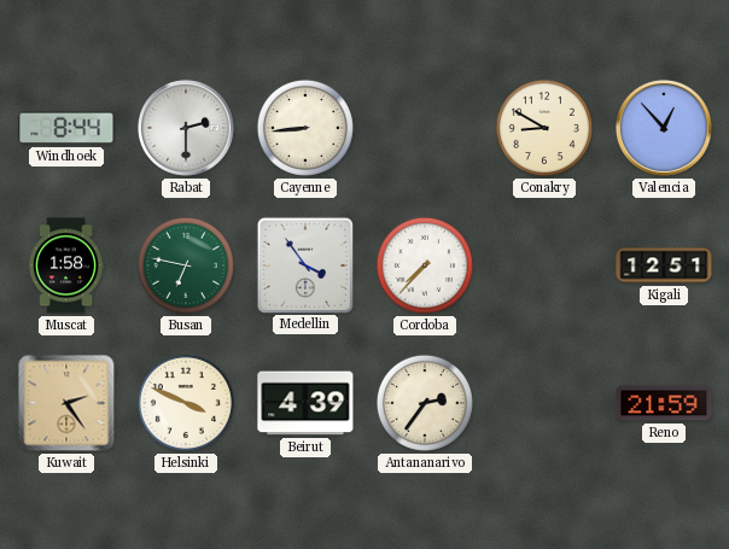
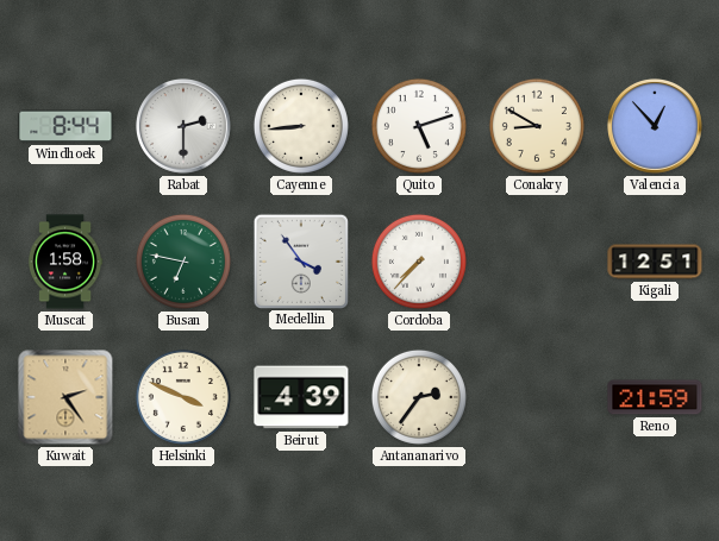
Quito: none -> 5:12 (419, 126)
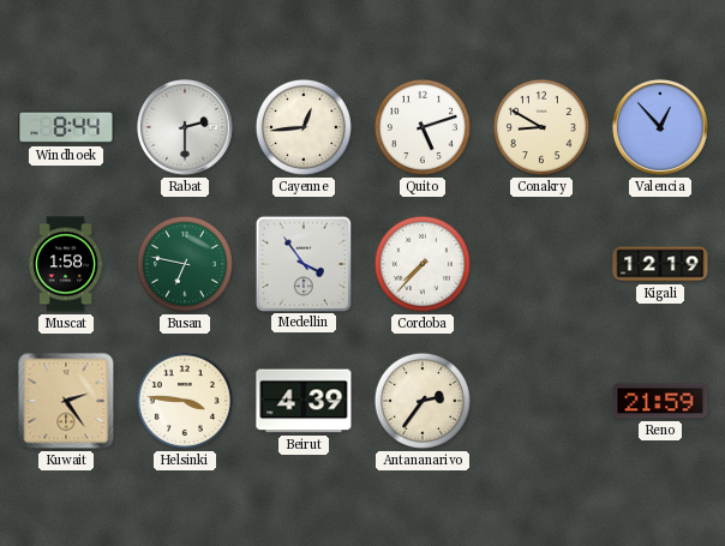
Cayenne: 8:44 -> 12:44 (304, 127)
Kigali: 12:51 -> 12:19 (660, 264)
Helsinki: 3:49 -> 3:46 (185, 401)
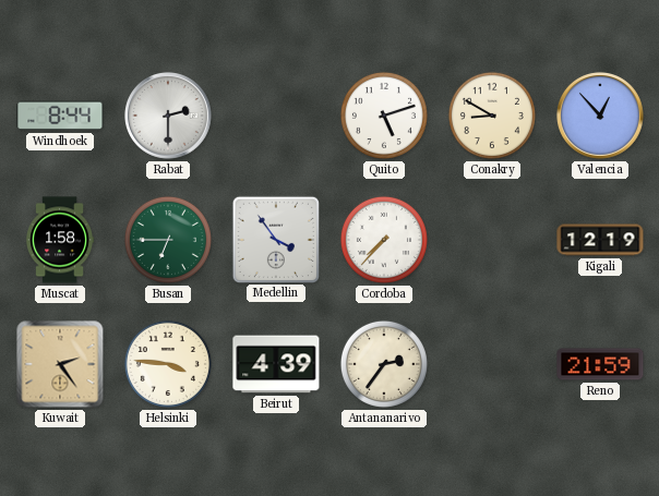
Cayenne: 12:44 -> none (304, 127)
Busan: 6:47 -> 6:45 (168, 240)
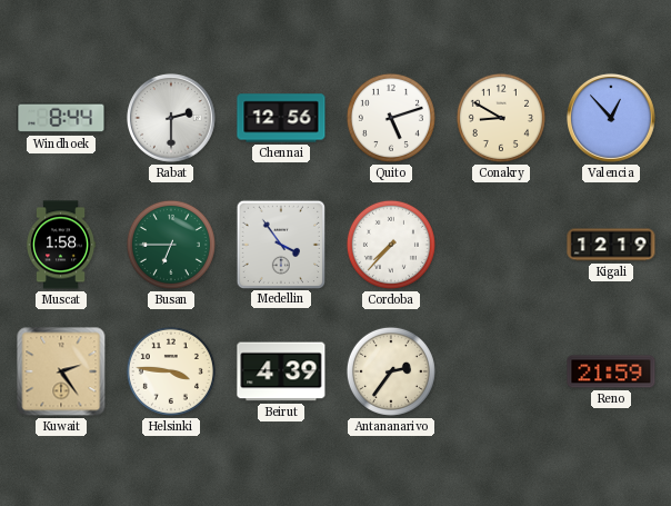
Chennai: none -> 12:56 (281, 118)
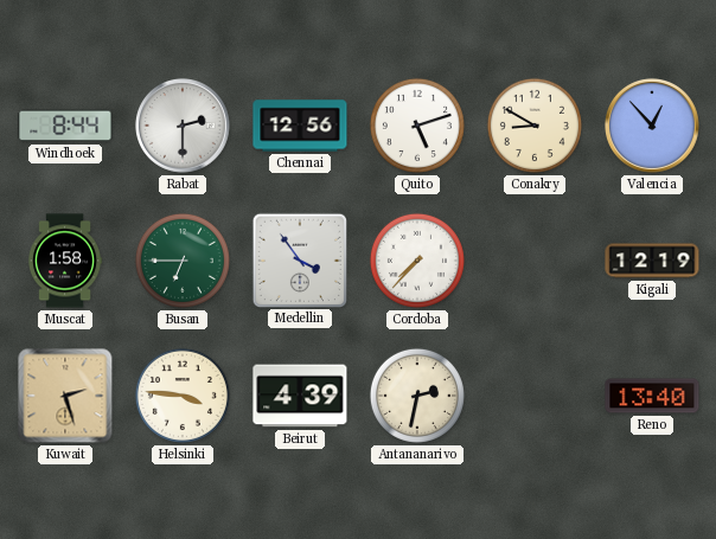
Kuwait: 2:24 -> 2:27 (65, 396)
Antananarivo: 2:36 -> 2:32 (417, 396)
Reno: 21:59 -> 13:40 (652, 396)
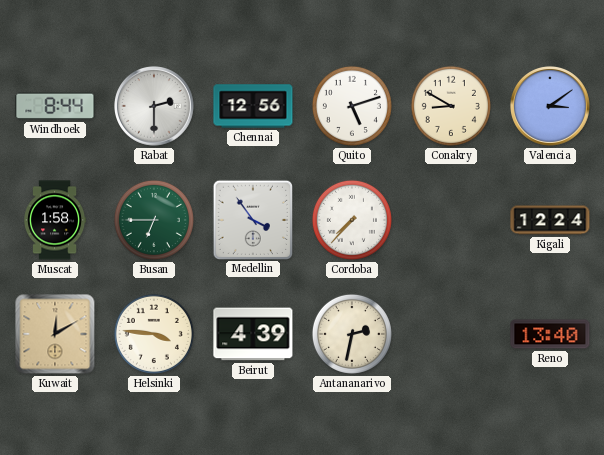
Valencia: 12:53 -> 3:09 (551, 107)
Kigali: 12:19 -> 12:24 (550, 220)
Kuwait: 2:27 -> 12:10 (55, 334)
